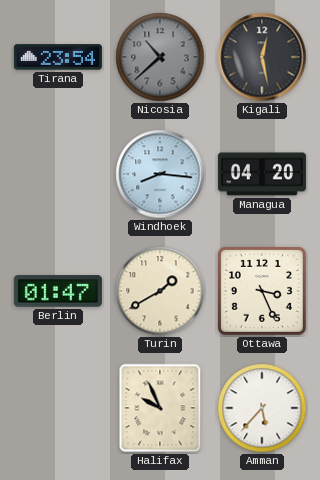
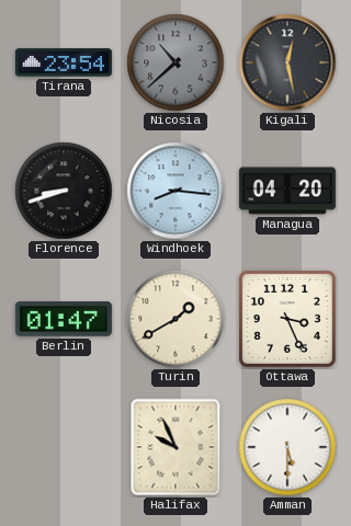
Florence: none -> 8:42 (64, 191)
Amman: 5:37 -> 5:30 (287, 447)
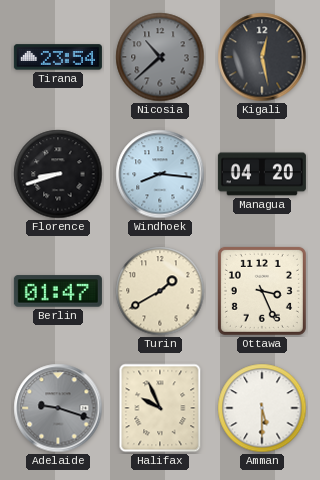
Adelaide: none -> 9:18 (58, 408)
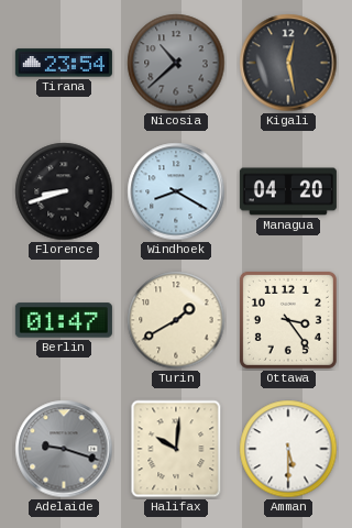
Windhoek: 8:16 -> 8:20 (176, 191)
Ottawa: 3:26 -> 3:24 (288, 320)
Halifax: 9:56 -> 10:01 (176, 449)
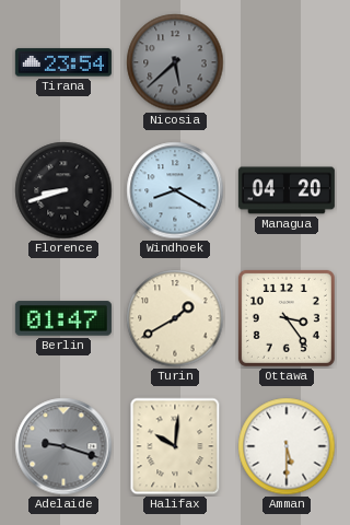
Nicosia: 10:38 -> 5:38 (175, 62)
Kigali: 12:28 -> none (288, 63)
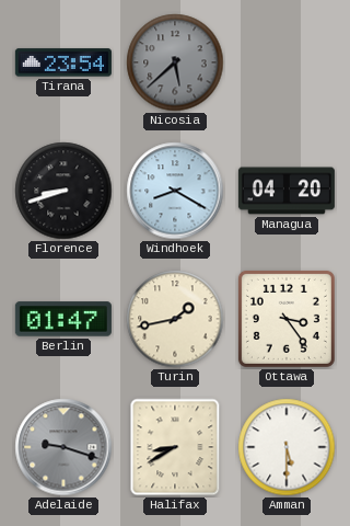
Turin: 1:40 -> 1:43 (175, 319)
Halifax: 10:01 -> 8:40 (175, 447)
